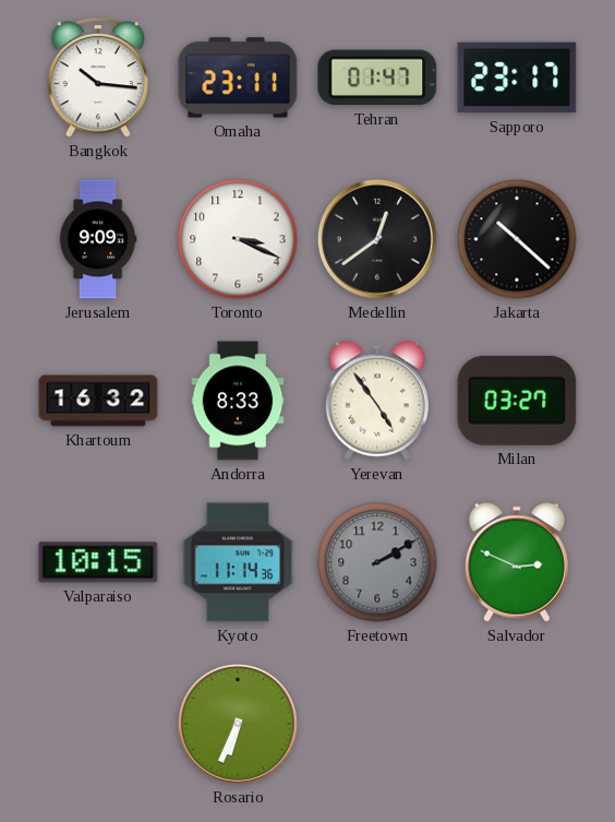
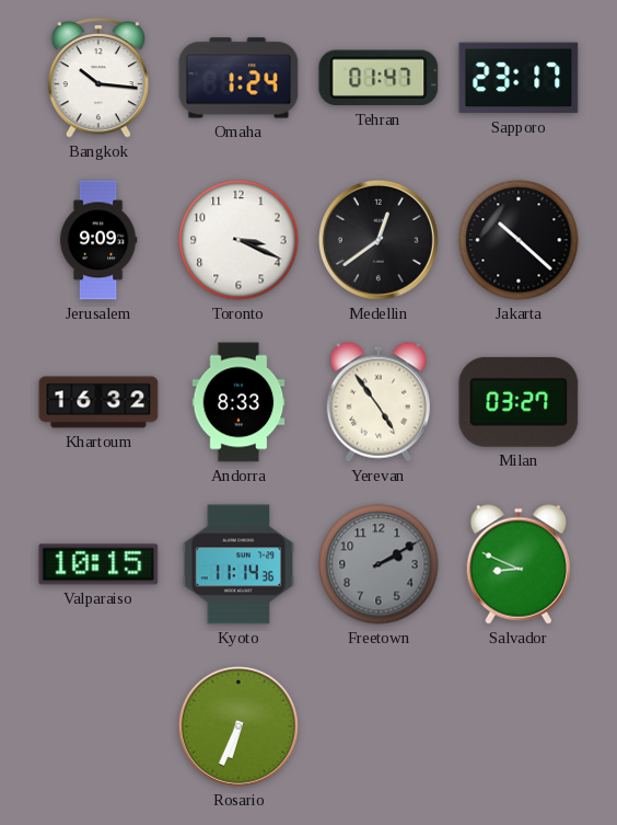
Omaha: 23:11 -> 1:24 (238, 78)
Salvador: 2:49 -> 8:49 (519, 564)
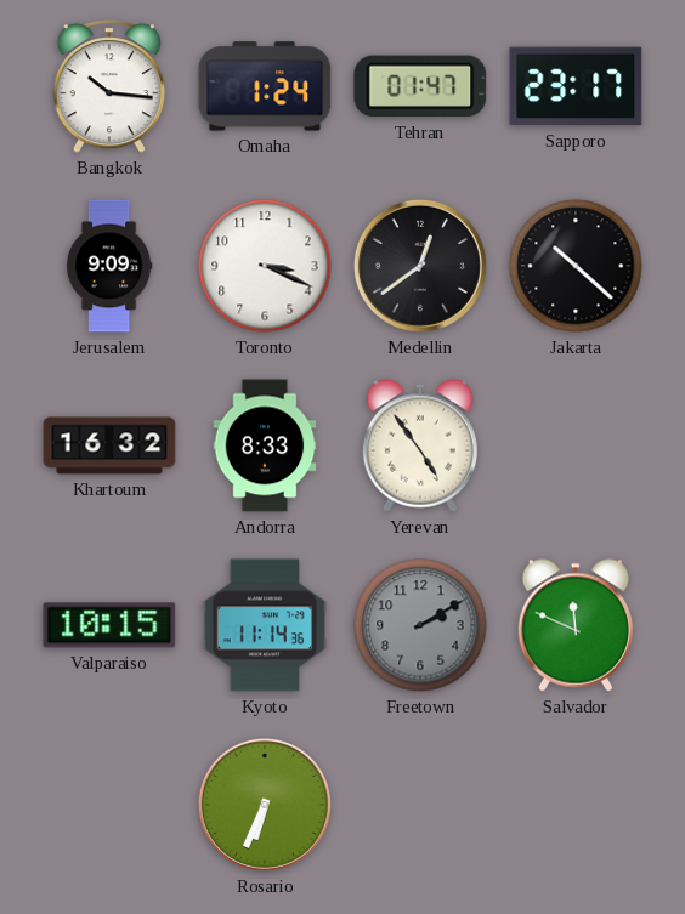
Milan: 03:27 -> none (519, 402)
Salvador: 8:49 -> 11:49 (576, 625)
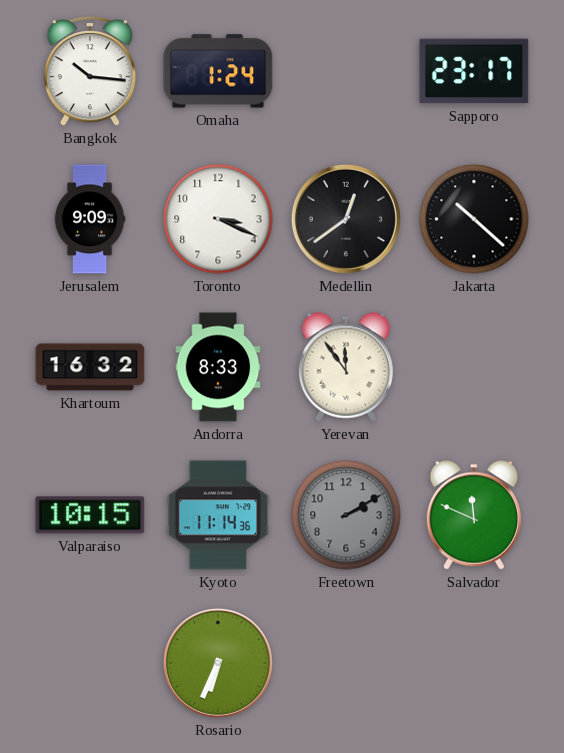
Tehran: 01:47 -> none (420, 86)
Yerevan: 4:54 -> 11:54 (346, 367)
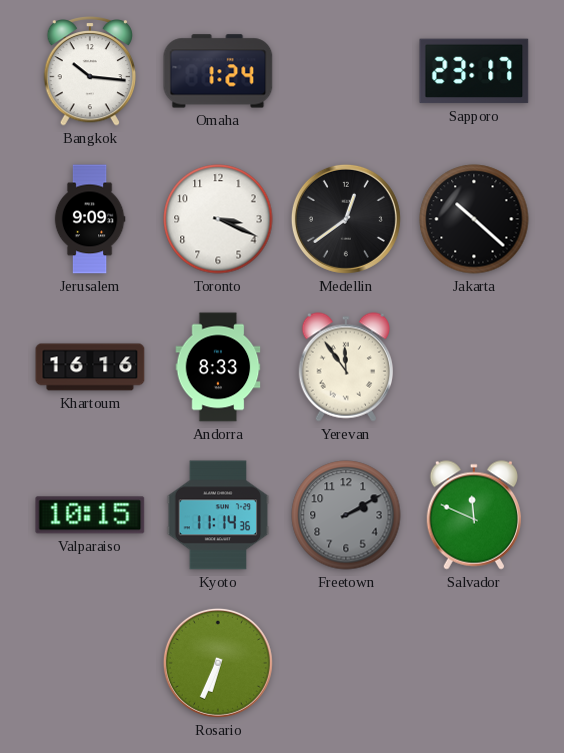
Khartoum: 16:32 -> 16:16 (90, 367)
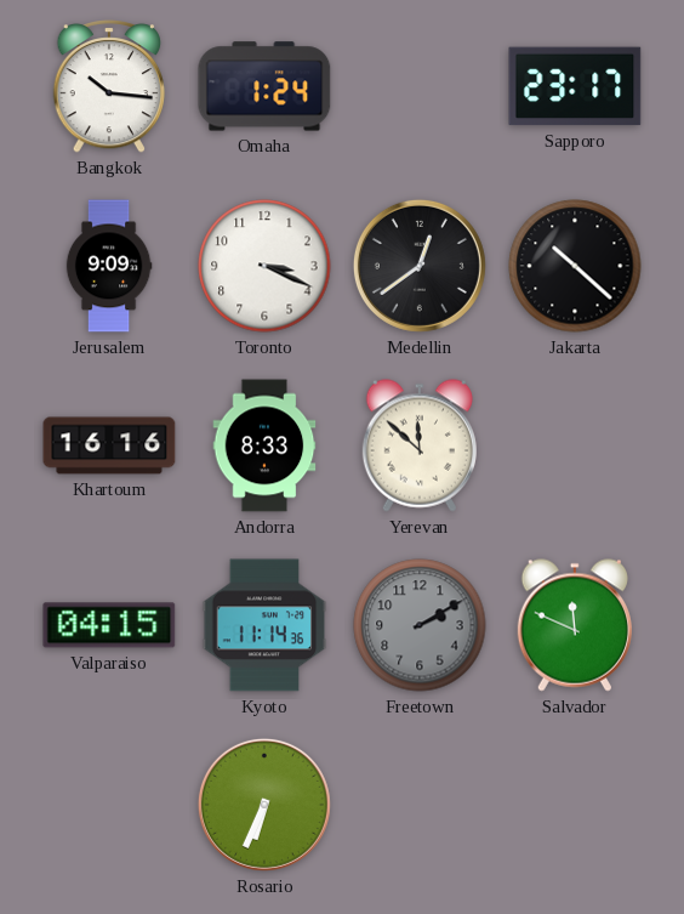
Yerevan: 11:54 -> 11:52 (420, 445)
Valparaiso: 10:15 -> 04:15 (109, 625)
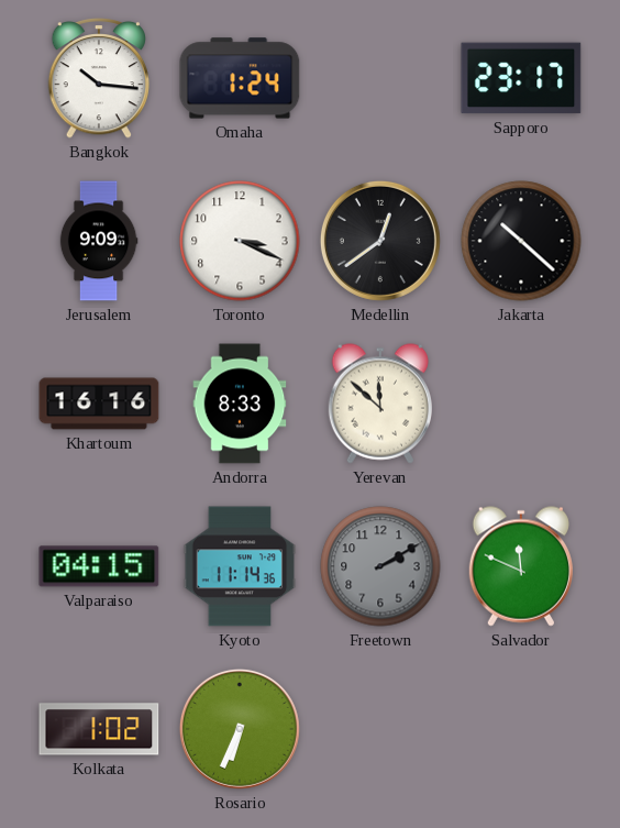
Kolkata: none -> 1:02 (99, 729)
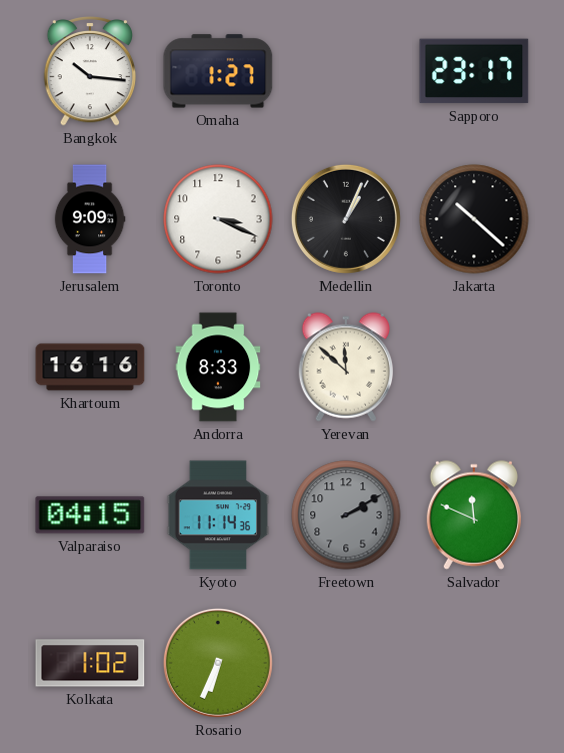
Omaha: 1:24 -> 1:27 (218, 71)
Medellin: 12:39 -> 1:04 (346, 219)
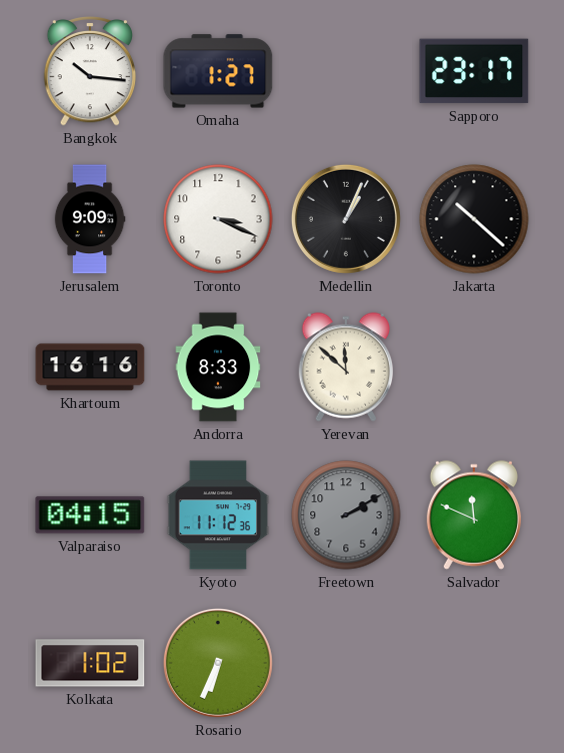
Kyoto: 11:14 -> 11:12 (218, 515)
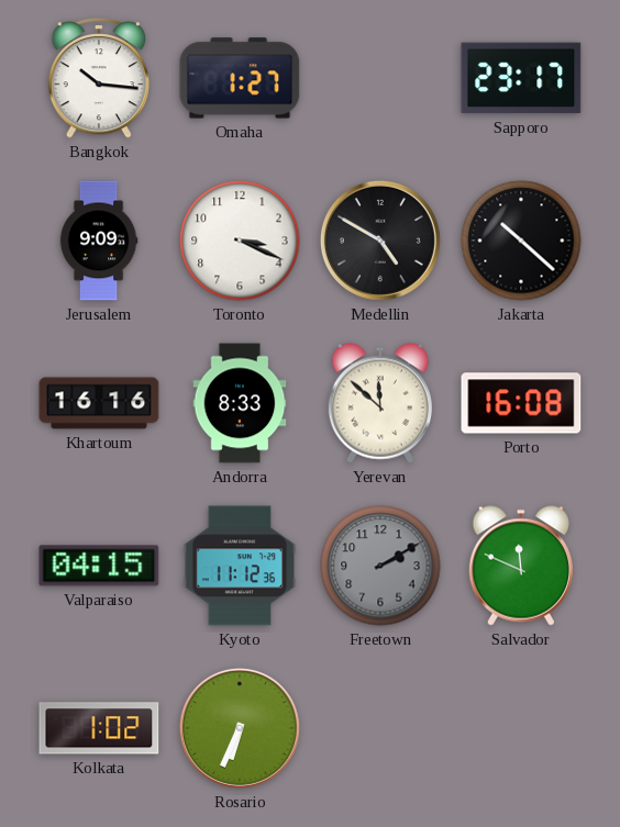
Medellin: 1:04 -> 4:50 (380, 241)
Porto: none -> 16:08 (521, 403)
